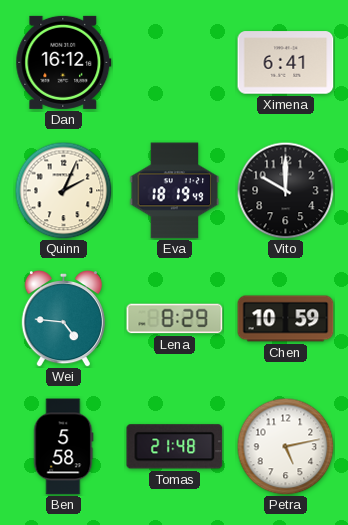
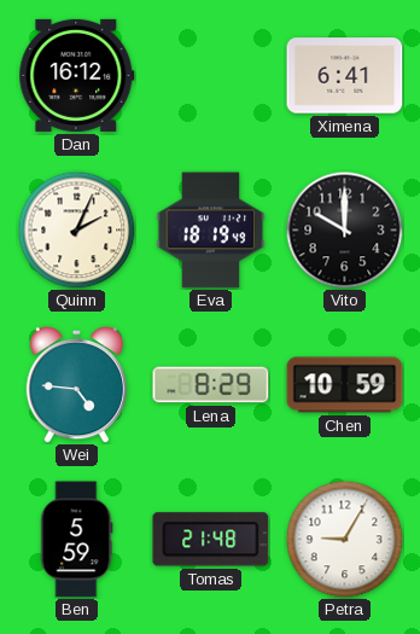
Ben: 5:58 -> 5:59 (77, 540)
Petra: 5:13 -> 9:05 (344, 539)
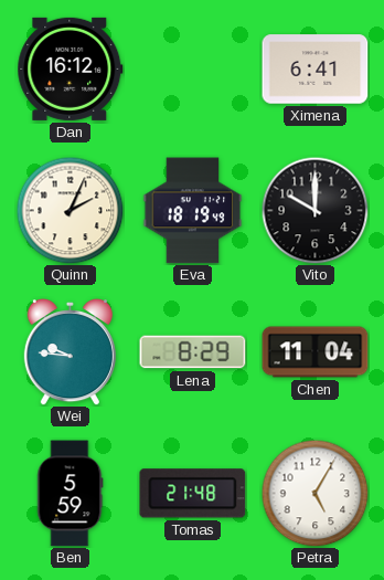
Wei: 4:46 -> 9:46 (70, 352)
Chen: 10:59 -> 11:04 (316, 352)
Petra: 9:05 -> 5:05 (314, 493)
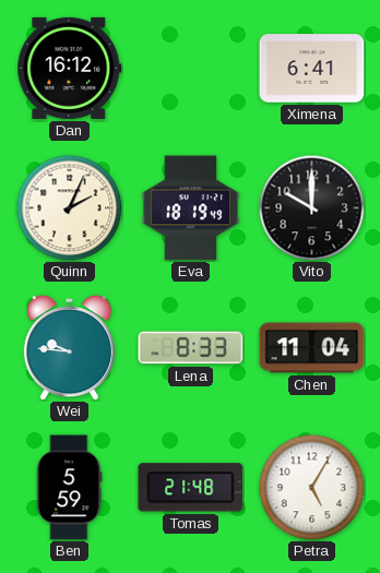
Lena: 8:29 -> 8:33 (191, 348)
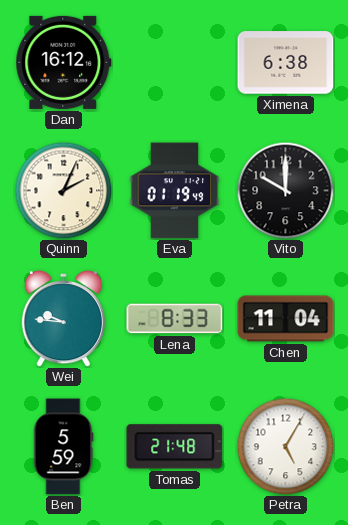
Ximena: 6:41 -> 6:38 (286, 63)
Eva: 18:19 -> 01:19 (175, 191)
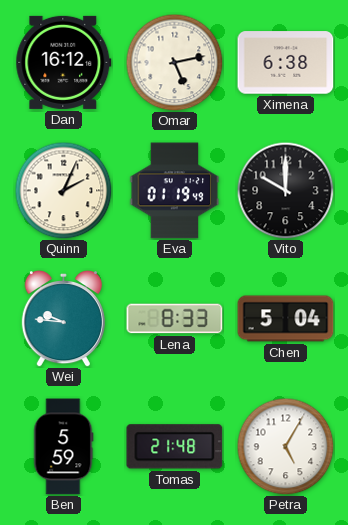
Omar: none -> 5:13 (174, 62)
Chen: 11:04 -> 5:04 (286, 319)
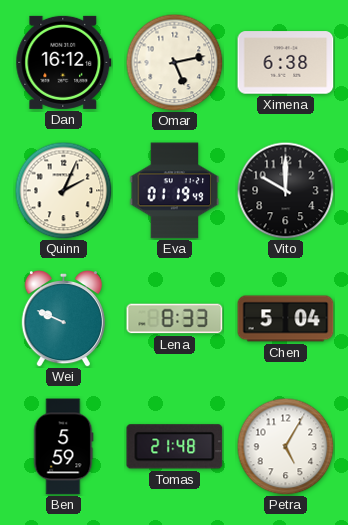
Wei: 9:46 -> 9:49 (63, 319)
